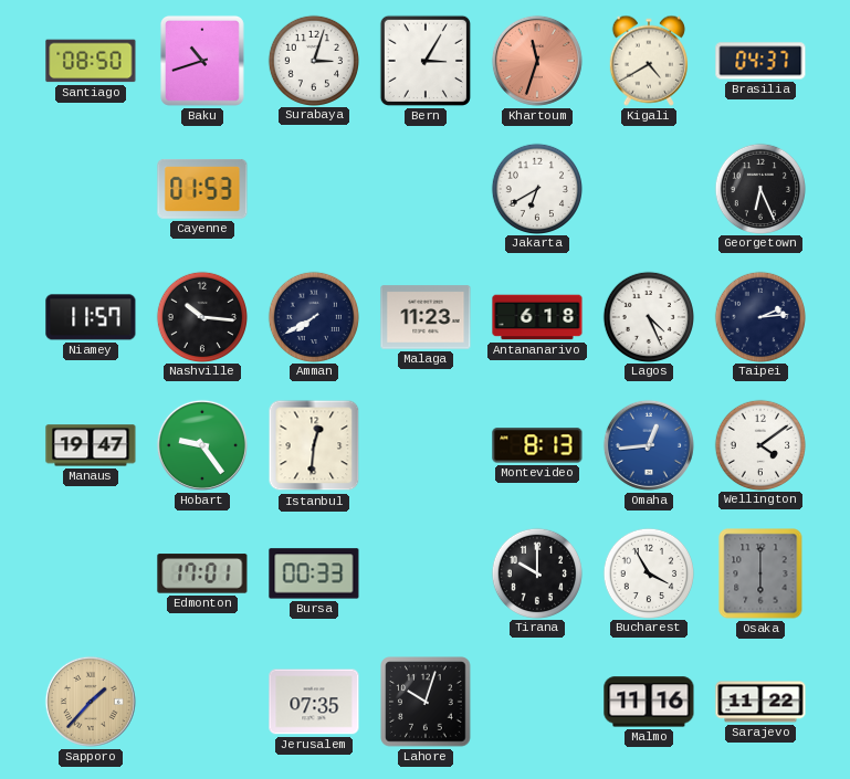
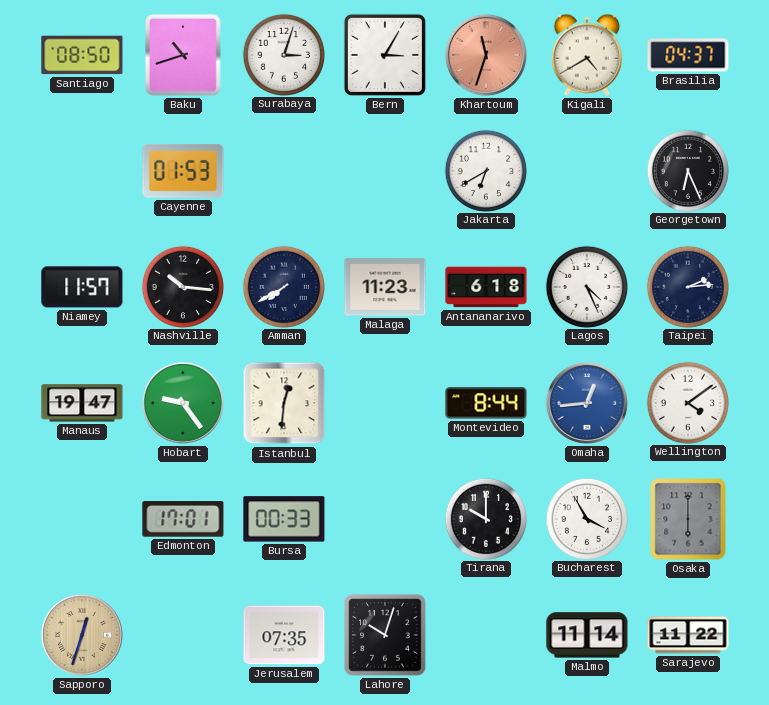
Montevideo: 8:13 -> 8:44 (486, 403)
Sapporo: 1:37 -> 12:33 (82, 635)
Malmo: 11:16 -> 11:14 (587, 635)
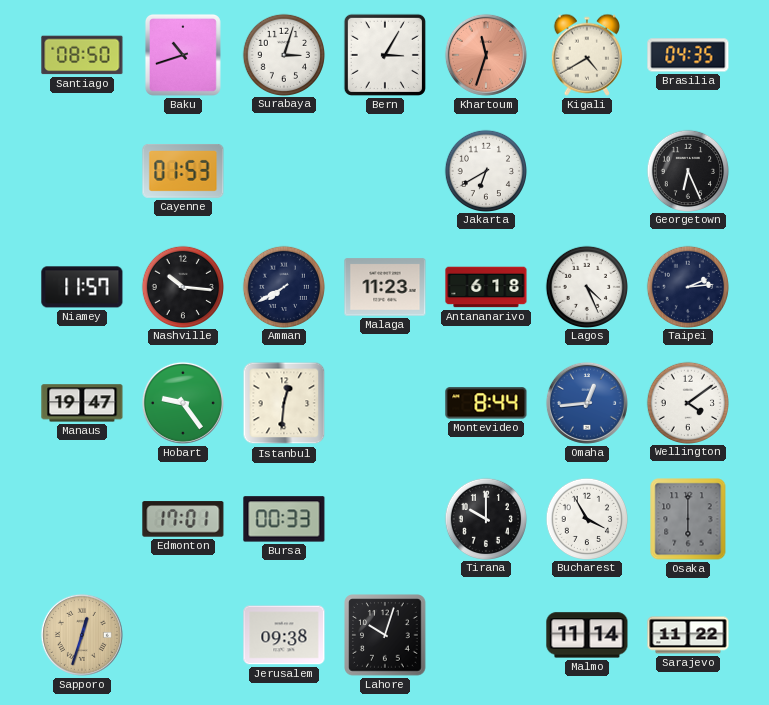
Brasilia: 04:37 -> 04:35 (688, 55)
Jerusalem: 07:35 -> 09:38 (284, 635)
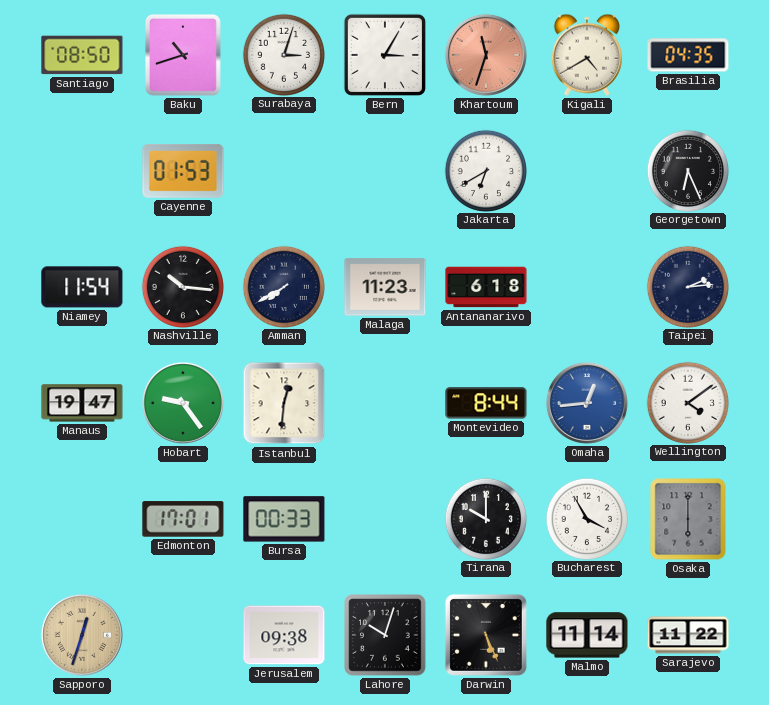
Niamey: 11:57 -> 11:54 (82, 287)
Lagos: 4:26 -> none (586, 286)
Darwin: none -> 5:26 (486, 635)
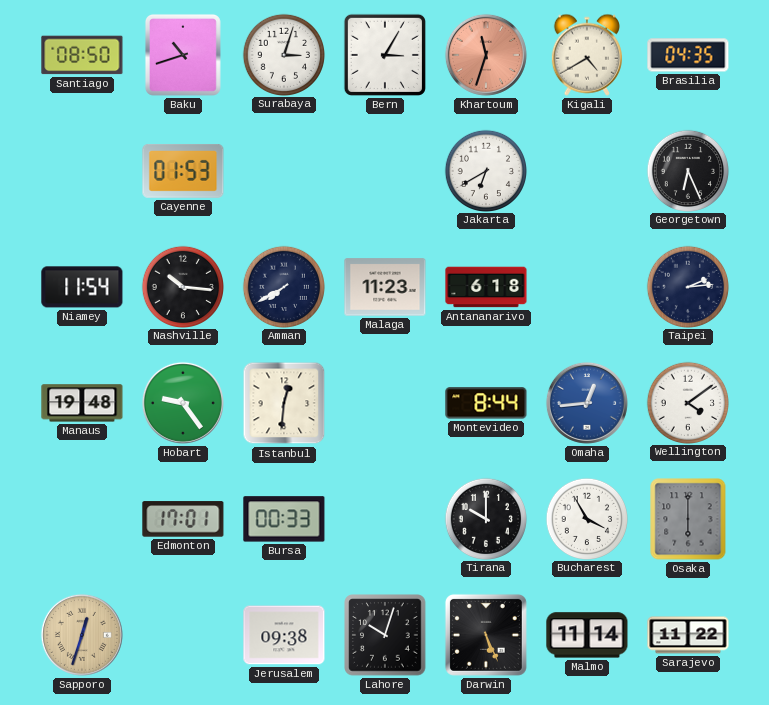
Manaus: 19:47 -> 19:48 (82, 403)
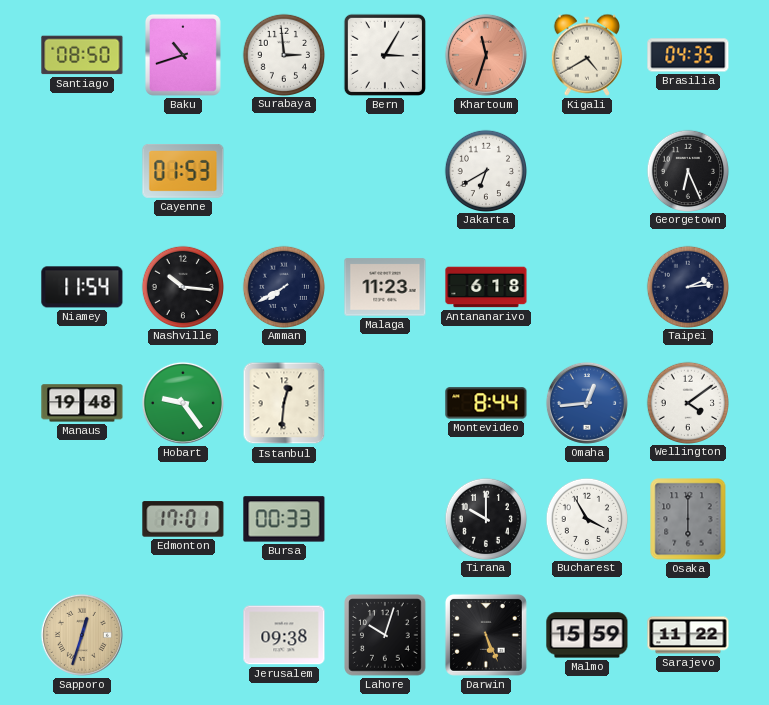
Surabaya: 3:03 -> 2:59 (283, 54)
Malmo: 11:14 -> 15:59 (587, 635)
